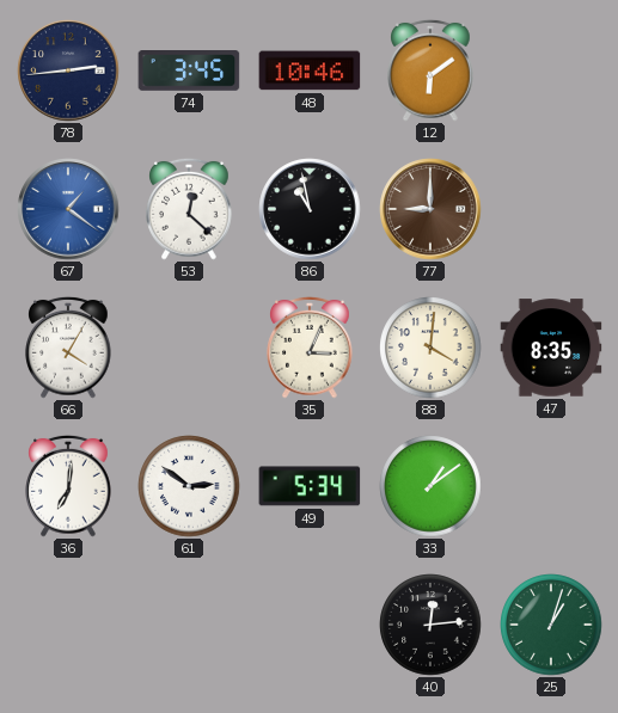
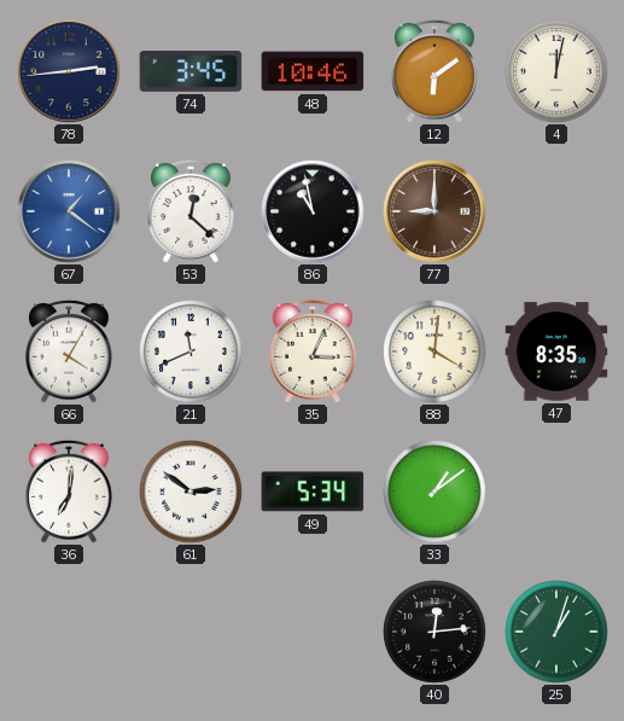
4: none -> 12:02 (556, 71)
21: none -> 11:41 (191, 351)
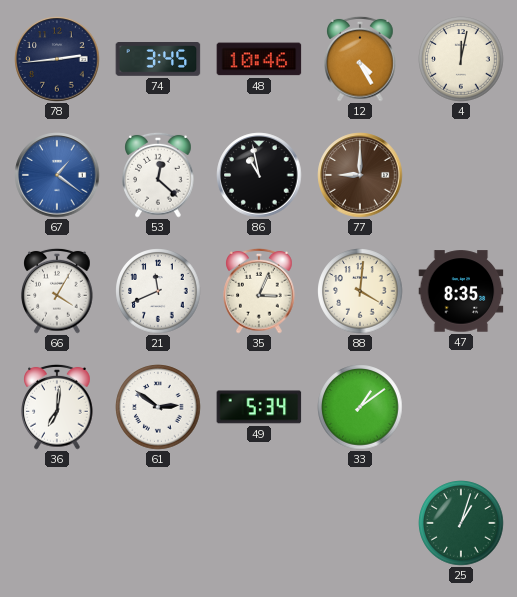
12: 6:09 -> 4:25 (360, 59)
40: 12:14 -> none (435, 632)
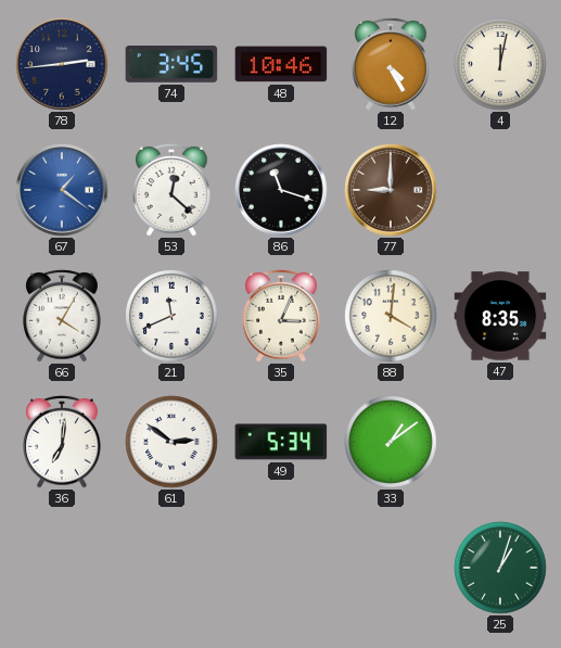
86: 10:58 -> 11:18 (281, 190)
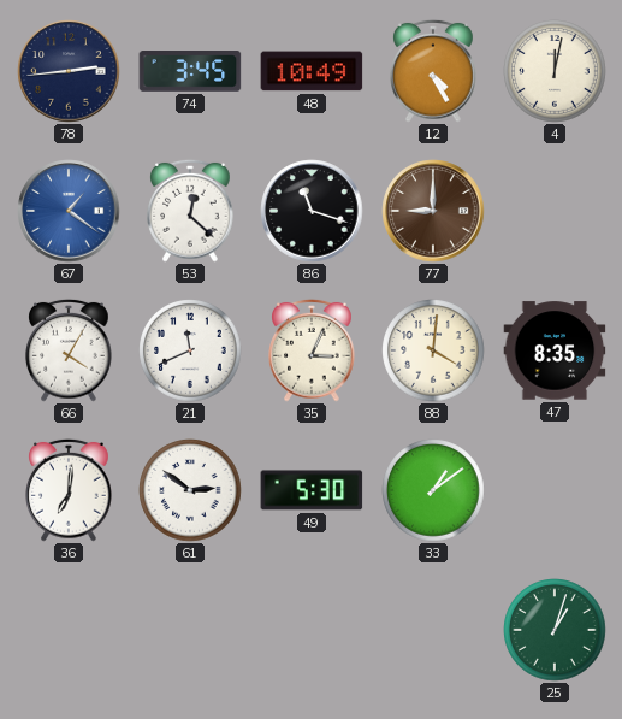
48: 10:46 -> 10:49 (312, 71)
49: 5:34 -> 5:30 (312, 490)
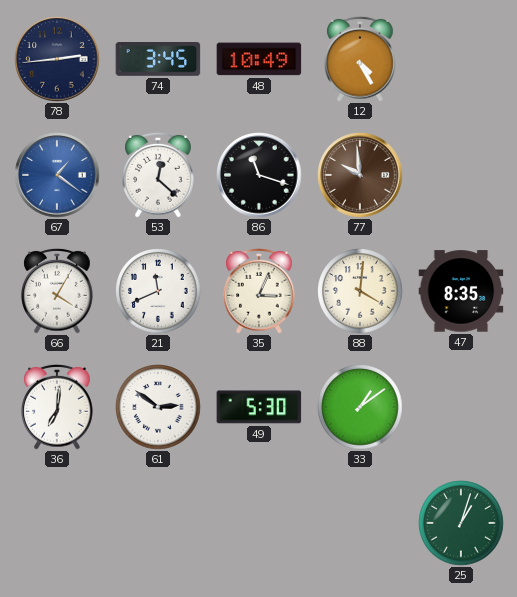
4: 12:02 -> none (555, 71)
77: 9:00 -> 9:59 (360, 175)
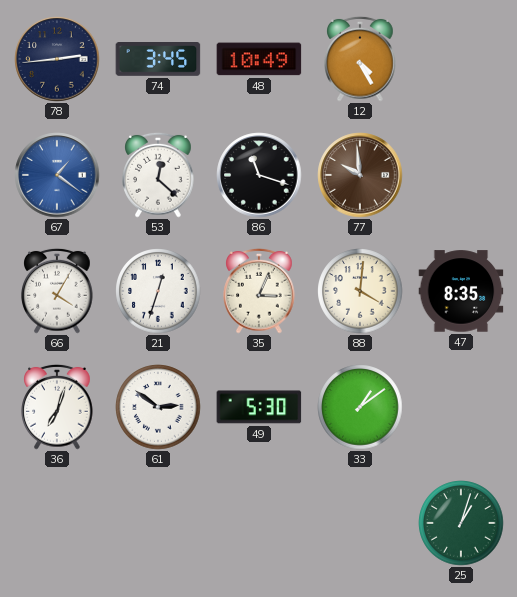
21: 11:41 -> 12:33 (158, 291)
36: 7:01 -> 7:03 (57, 407)
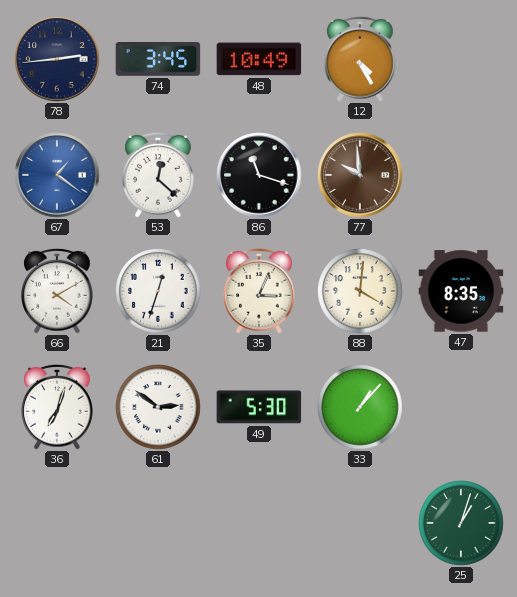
66: 4:05 -> 4:10 (57, 291)
33: 1:09 -> 1:07 (360, 407)
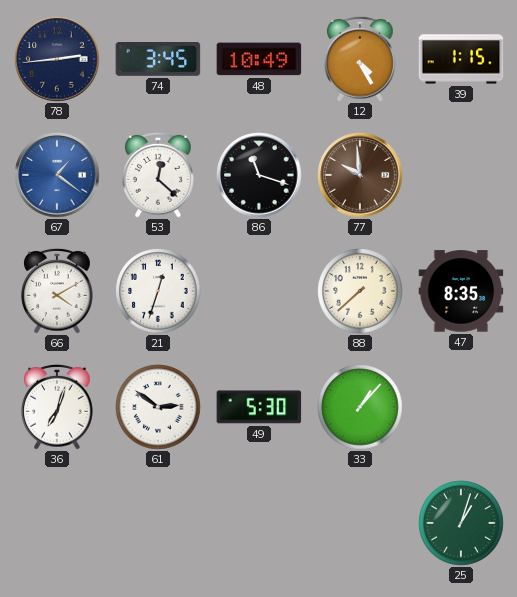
39: none -> 1:15 (461, 59)
35: 3:04 -> none (259, 291)
88: 4:01 -> 7:38 (360, 291)
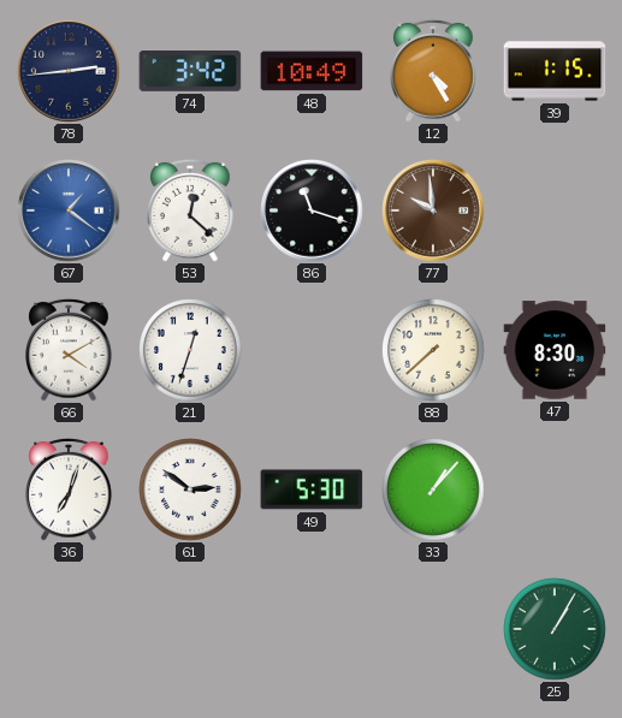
74: 3:45 -> 3:42 (190, 72)
47: 8:35 -> 8:30 (555, 350)
25: 1:03 -> 1:05 (555, 629)
